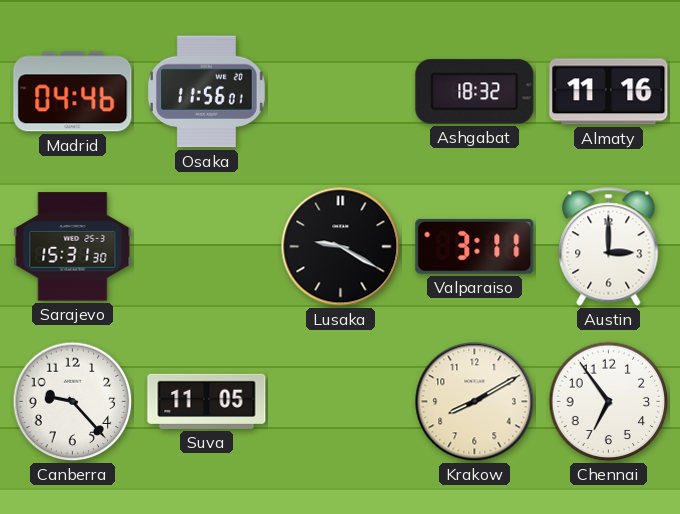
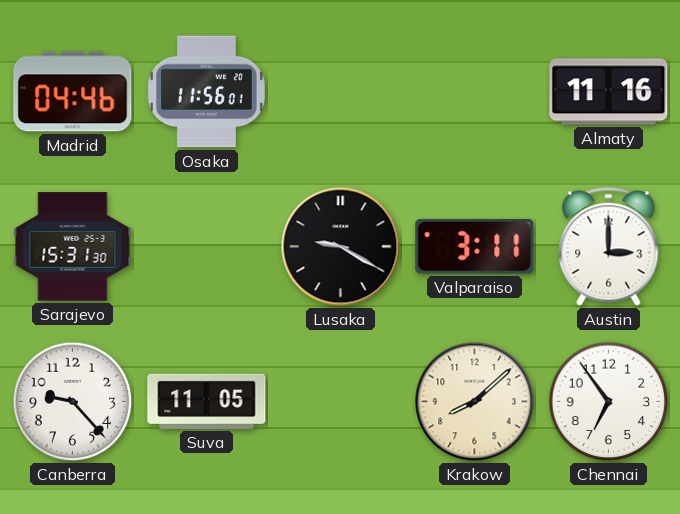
Ashgabat: 18:32 -> none (475, 92)
Krakow: 8:10 -> 8:08 (475, 402)
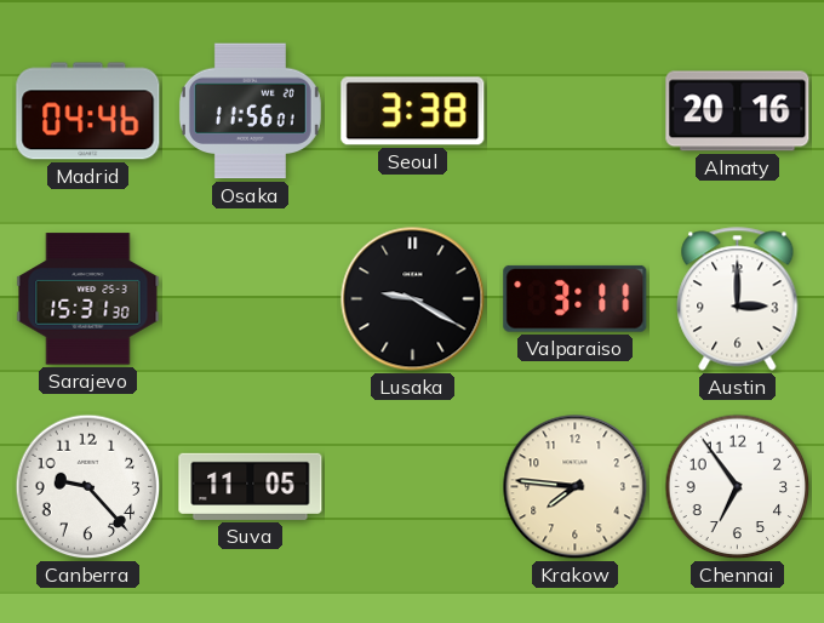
Seoul: none -> 3:38 (413, 112)
Almaty: 11:16 -> 20:16 (738, 112)
Krakow: 8:08 -> 7:46 (576, 487)
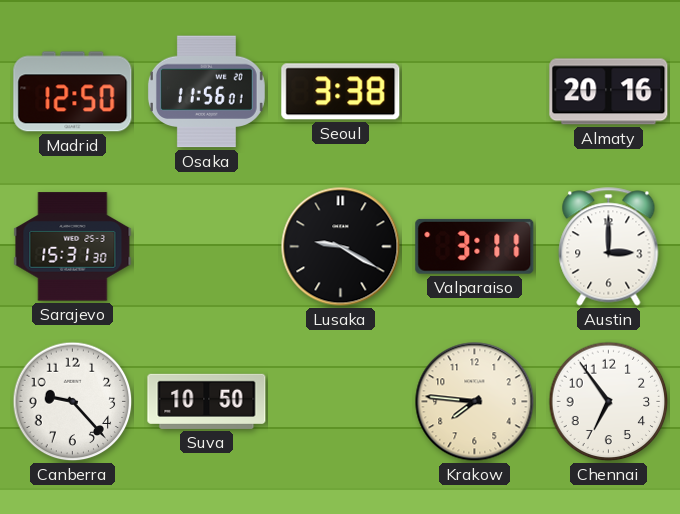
Madrid: 04:46 -> 12:50 (73, 92)
Suva: 11:05 -> 10:50 (207, 401)
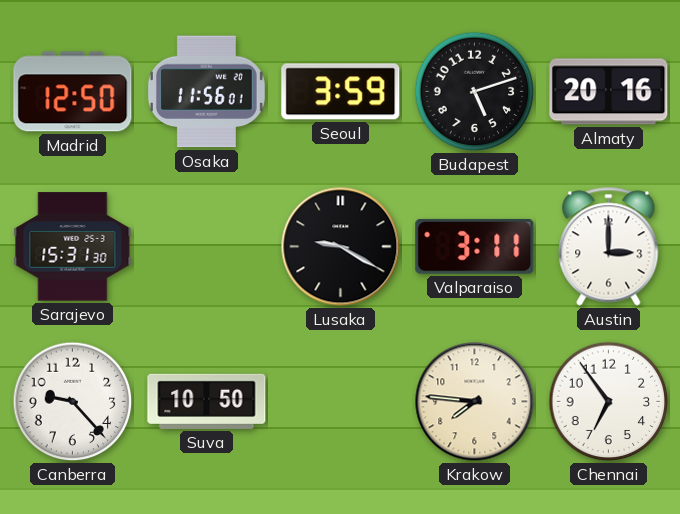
Seoul: 3:38 -> 3:59 (341, 92)
Budapest: none -> 5:12 (475, 92)
